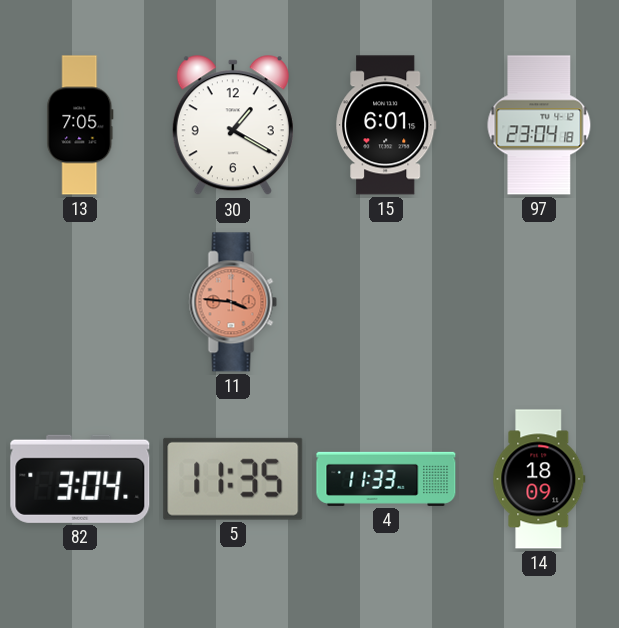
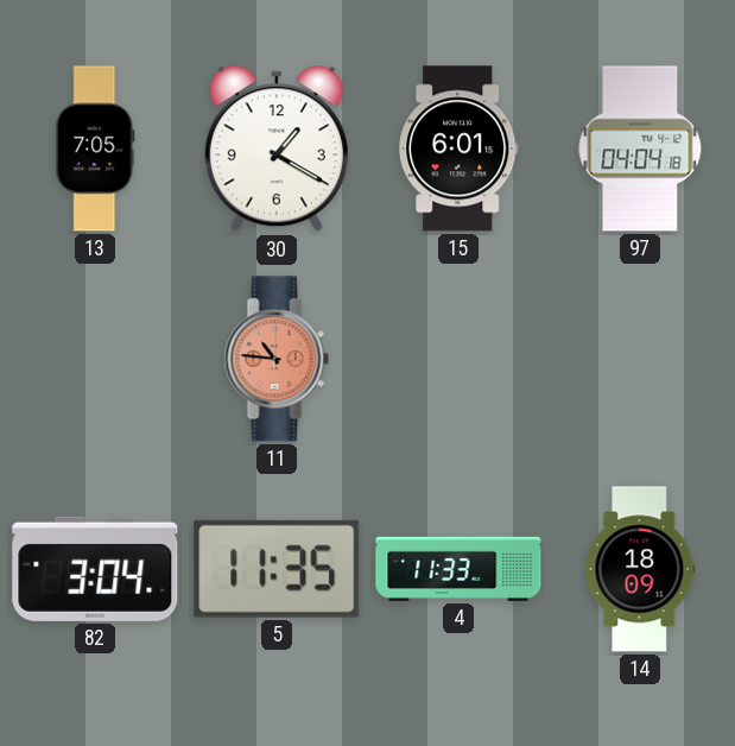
97: 23:04 -> 04:04 (640, 148)
11: 3:46 -> 10:46 (277, 359)
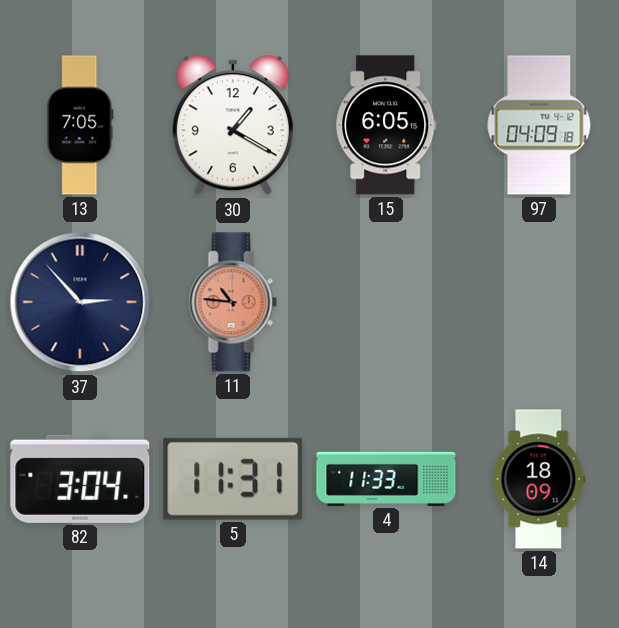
15: 6:01 -> 6:05 (386, 125)
97: 04:04 -> 04:09 (539, 125)
37: none -> 2:53 (80, 302)
5: 11:35 -> 11:31 (233, 479)
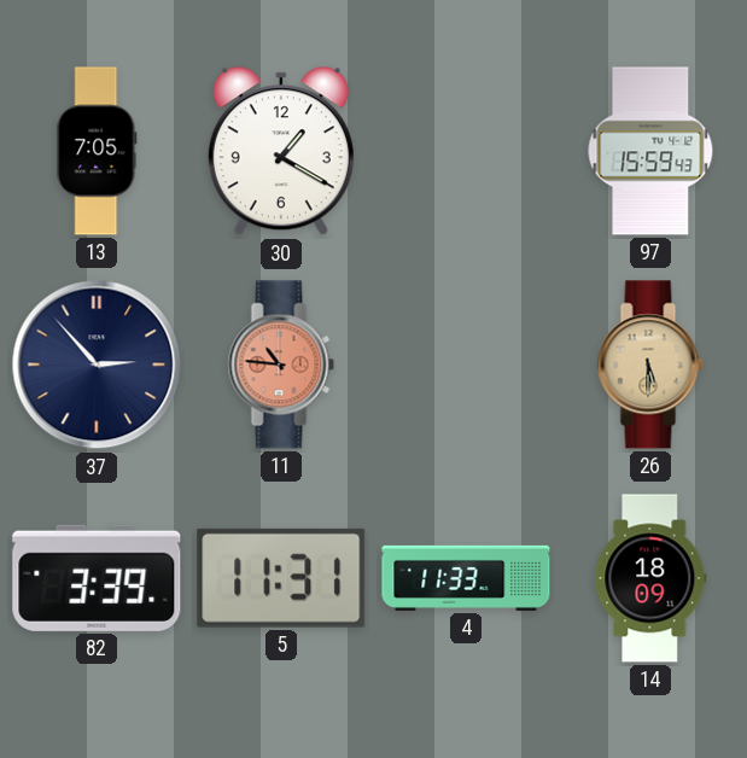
15: 6:05 -> none (386, 125)
97: 04:09 -> 15:59 (650, 151)
26: none -> 5:30 (650, 365)
82: 3:04 -> 3:39 (97, 578)
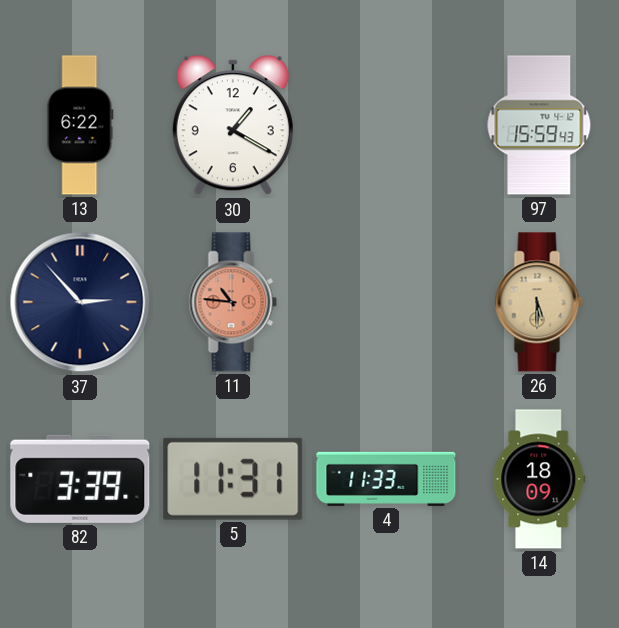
13: 7:05 -> 6:22 (80, 125)
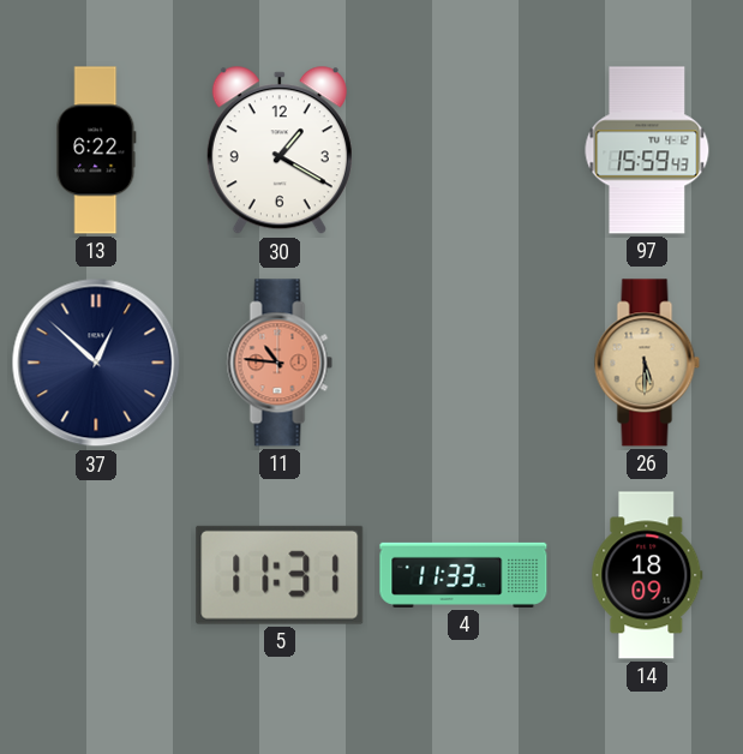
37: 2:53 -> 12:52 (96, 363)
82: 3:39 -> none (80, 479)
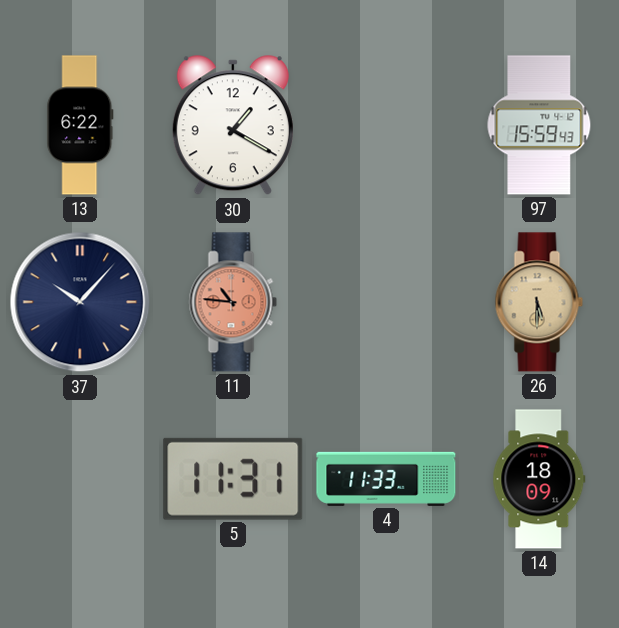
37: 12:52 -> 10:07 (80, 302)
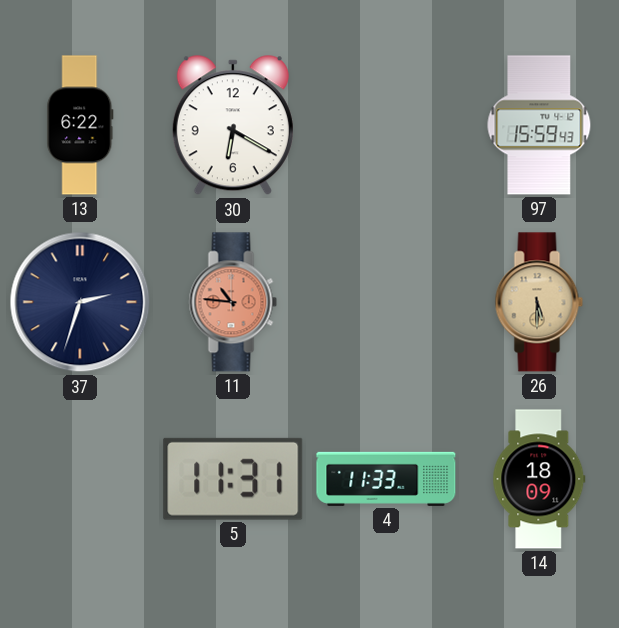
30: 1:20 -> 6:20 (233, 126)
37: 10:07 -> 2:33 (80, 302)
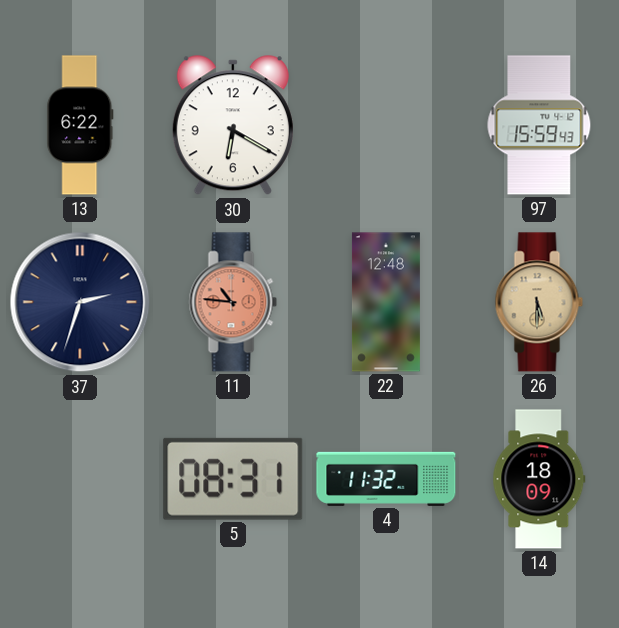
22: none -> 12:48 (386, 302)
5: 11:31 -> 08:31 (233, 479)
4: 11:33 -> 11:32 (386, 479)
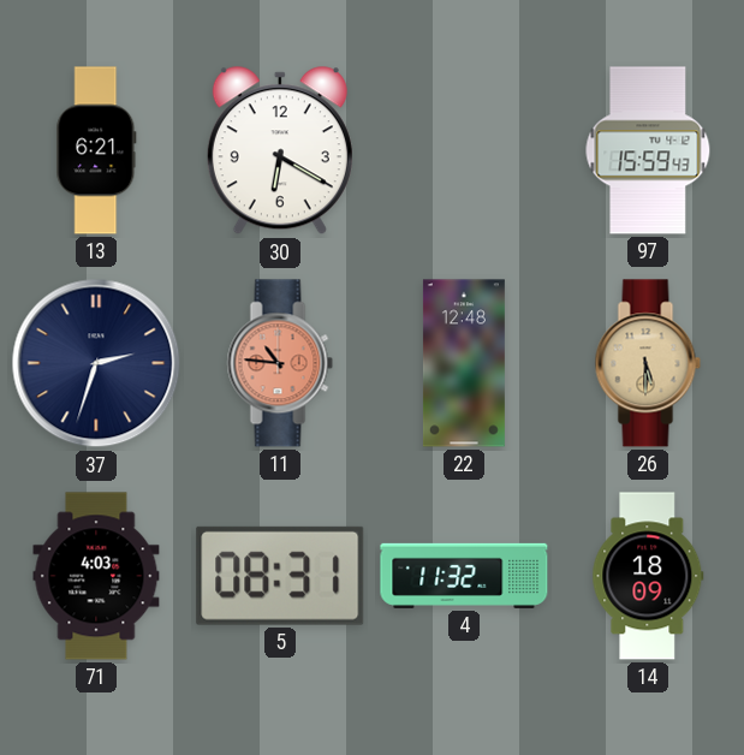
13: 6:22 -> 6:21 (96, 150)
71: none -> 4:03 (96, 576)
